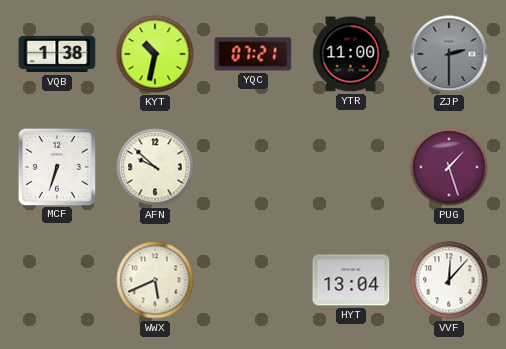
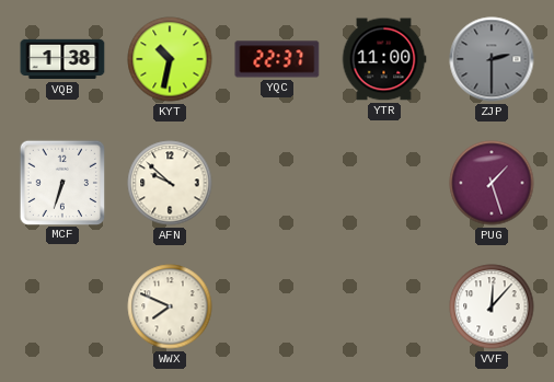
YQC: 07:21 -> 22:37 (277, 59)
WWX: 5:41 -> 7:49 (170, 306)
HYT: 13:04 -> none (351, 280)
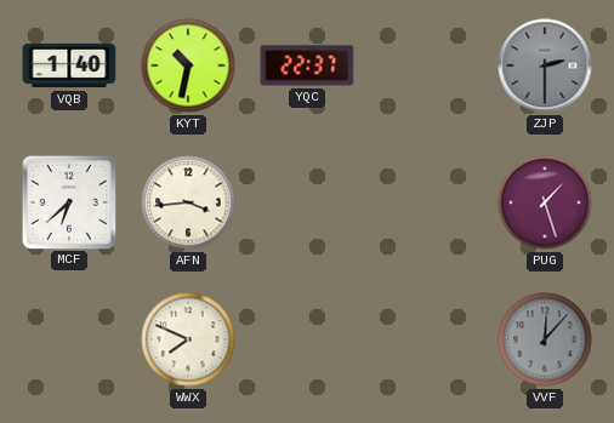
VQB: 1:38 -> 1:40 (69, 65)
YTR: 11:00 -> none (384, 59)
MCF: 6:33 -> 6:38 (68, 201)
AFN: 9:52 -> 3:44 (188, 202)
VVF dial: white -> grey (545, 339)
